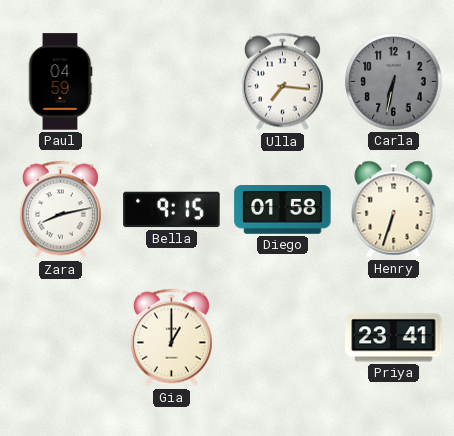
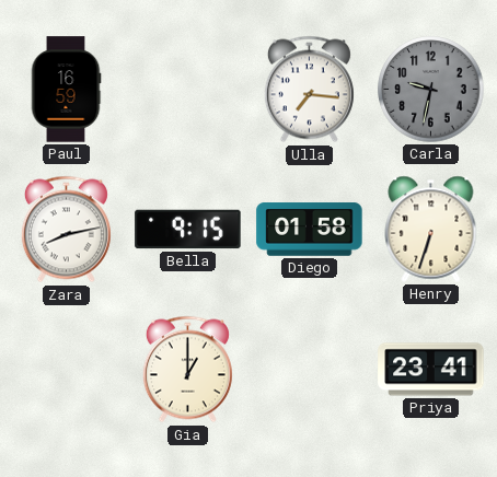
Paul: 04:59 -> 16:59 (66, 90)
Carla: 6:32 -> 9:32 (431, 90)
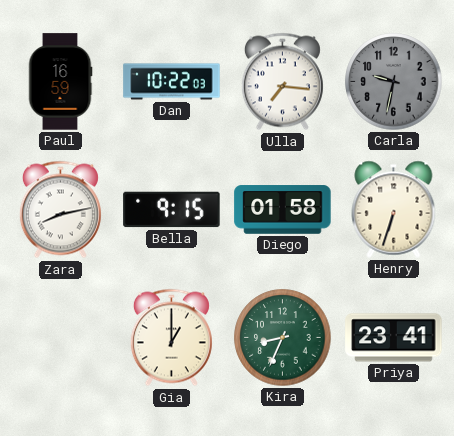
Dan: none -> 10:22 (172, 82)
Kira: none -> 8:34 (283, 338)
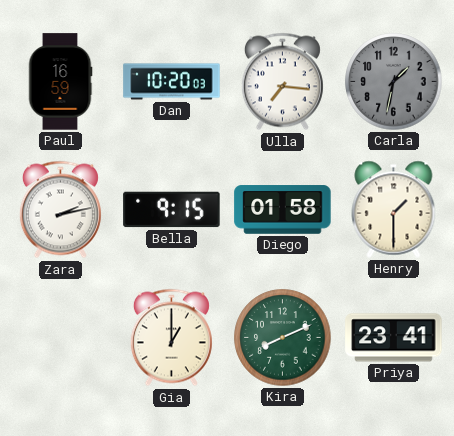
Dan: 10:22 -> 10:20 (172, 82)
Carla: 9:32 -> 1:32 (394, 82)
Zara: 8:13 -> 2:13 (60, 210)
Henry: 6:33 -> 1:30 (394, 209)
Kira: 8:34 -> 8:11 (283, 338)
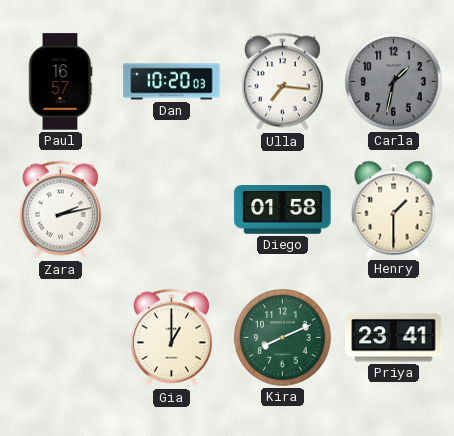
Paul: 16:59 -> 16:57 (60, 82)
Bella: 9:15 -> none (172, 210)
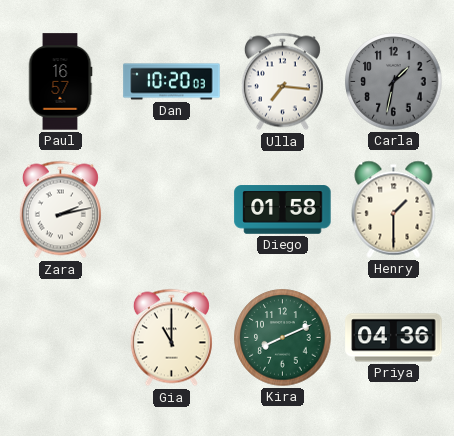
Gia: 1:00 -> 11:00 (171, 338)
Priya: 23:41 -> 04:36 (394, 338)
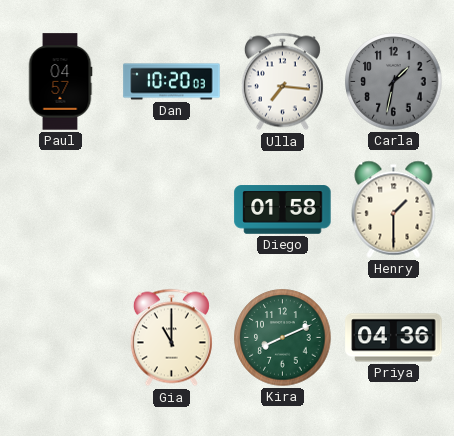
Paul: 16:57 -> 04:57 (60, 82)
Zara: 2:13 -> none (60, 210)
